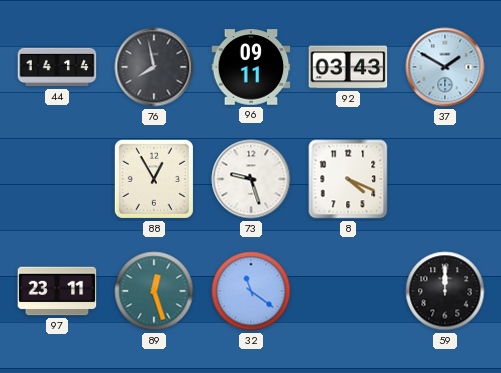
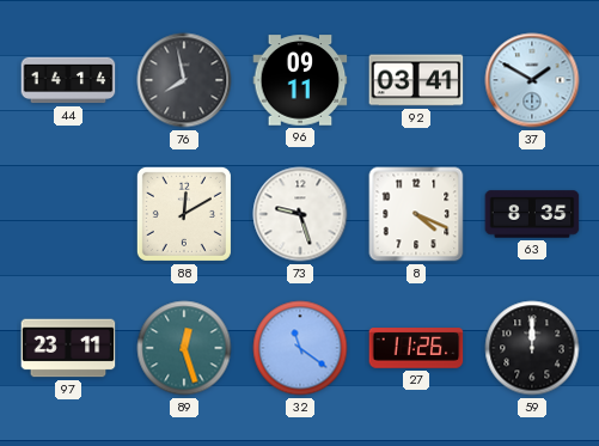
92: 03:43 -> 03:41 (416, 80)
88: 12:55 -> 12:10 (184, 214)
63: none -> 8:35 (532, 214)
27: none -> 11:26 (416, 348)
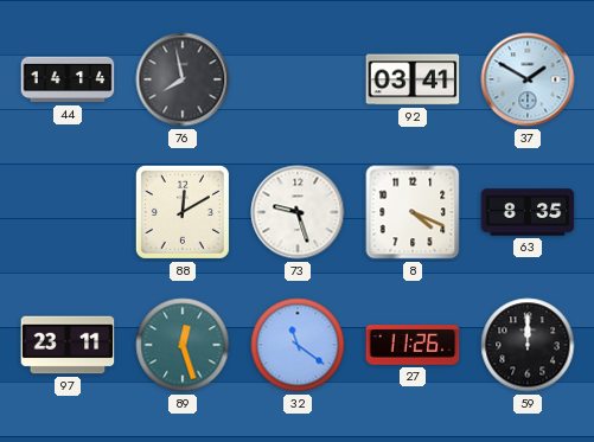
96: 09:11 -> none (300, 80)
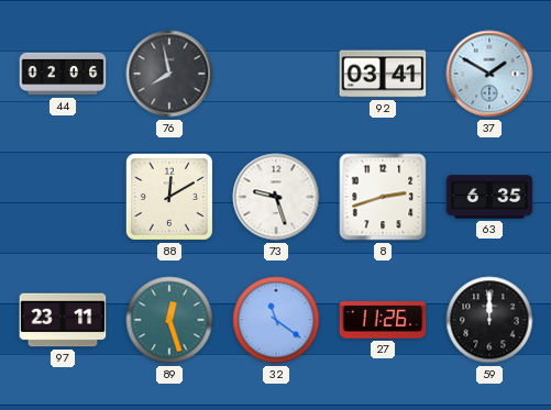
44: 14:14 -> 02:06 (63, 74)
8: 4:19 -> 2:42 (383, 197)
63: 8:35 -> 6:35 (489, 197)
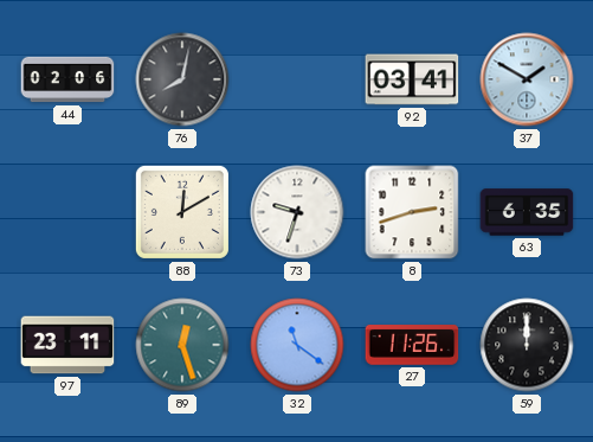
76: 7:58 -> 8:02 (182, 79)
73: 9:27 -> 9:33 (297, 212)
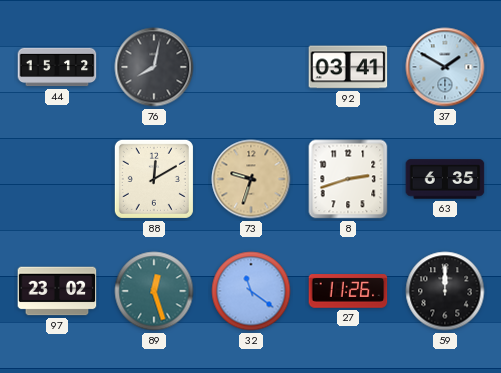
44: 02:06 -> 15:12 (57, 67)
73 dial: white -> champagne (251, 179)
97: 23:11 -> 23:02 (57, 291)
